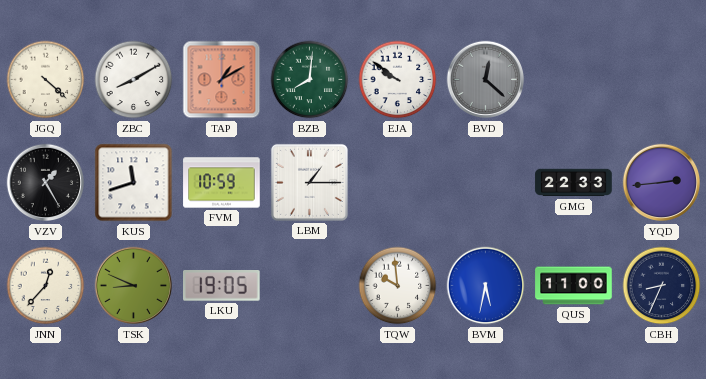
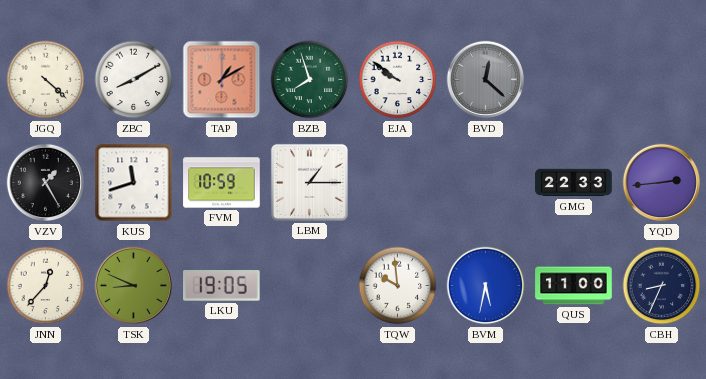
BZB: 8:01 -> 7:57 (310, 80)
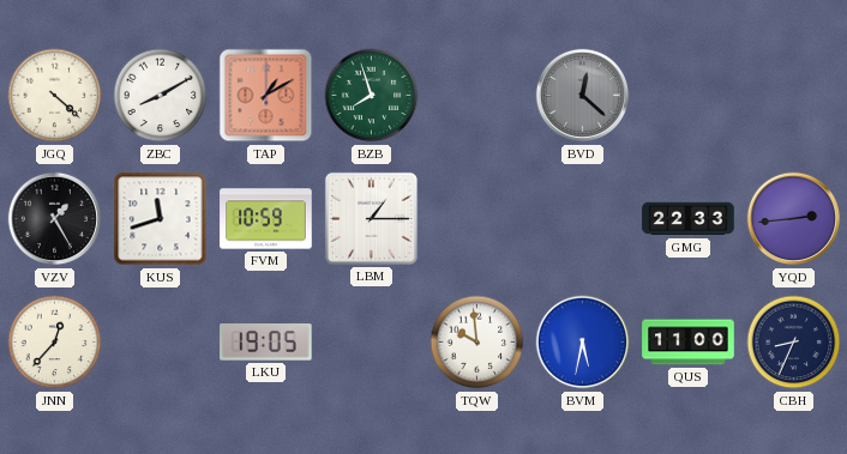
EJA: 9:51 -> none (398, 80)
TSK: 8:49 -> none (134, 286)
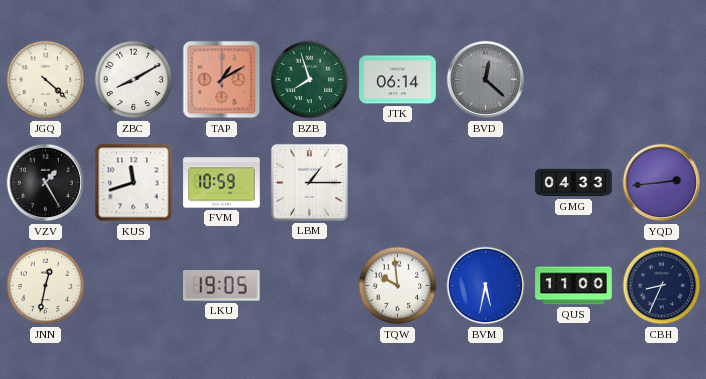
JTK: none -> 06:14 (398, 80)
GMG: 22:33 -> 04:33 (574, 183)
JNN: 12:37 -> 12:32 (46, 286)
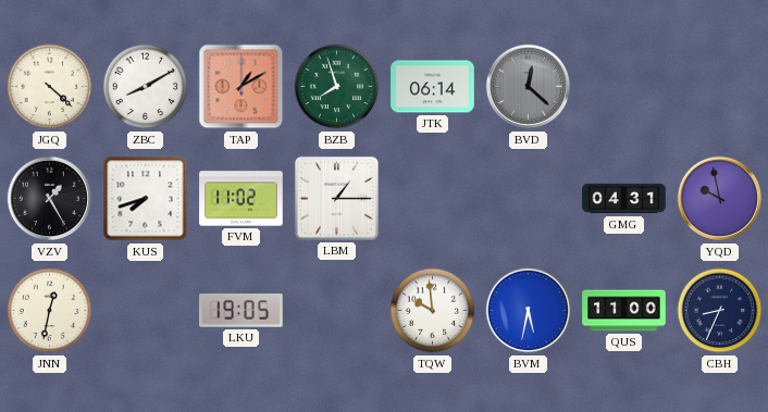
KUS: 11:42 -> 7:42 (146, 199)
FVM: 10:59 -> 11:02 (241, 199)
GMG: 04:33 -> 04:31 (624, 199)
YQD: 2:44 -> 9:58 (720, 199)
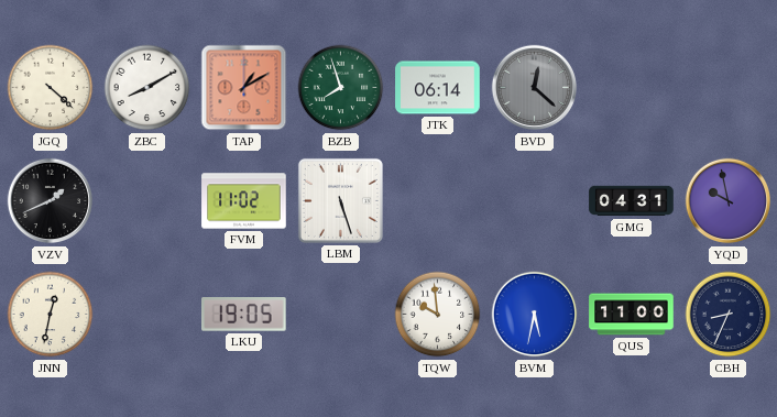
VZV: 1:25 -> 1:41 (51, 201)
KUS: 7:42 -> none (146, 199)
LBM: 1:15 -> 5:27 (340, 200)
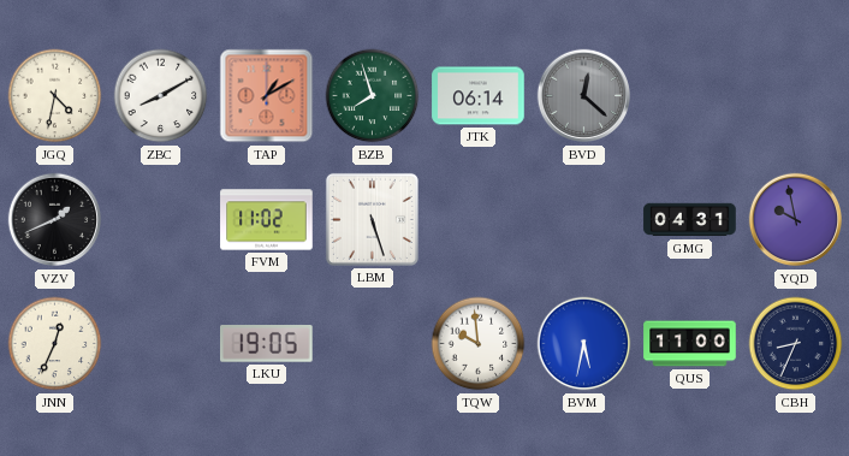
JGQ: 4:22 -> 4:32 (55, 96)
JNN: 12:32 -> 12:34 (55, 344)
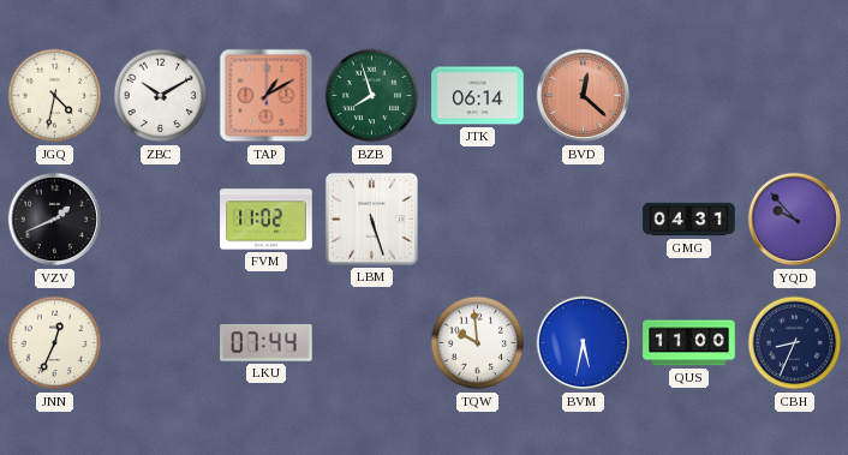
ZBC: 8:10 -> 10:10 (161, 96)
BVD dial: grey -> salmon (584, 96)
YQD: 9:58 -> 9:53 (795, 220)
LKU: 19:05 -> 07:44 (267, 343)
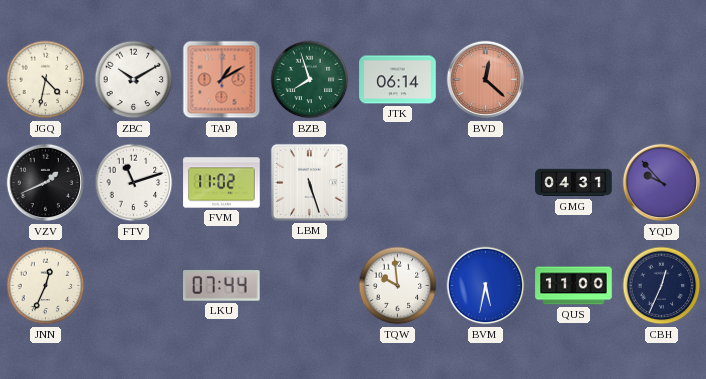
FTV: none -> 11:12 (134, 183)
CBH: 8:34 -> 12:34 (662, 286)
